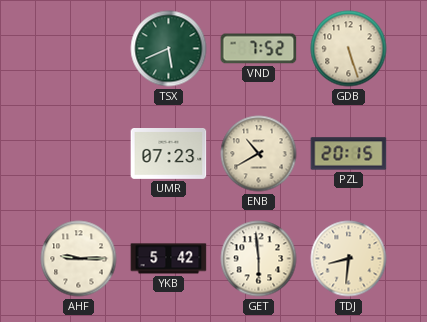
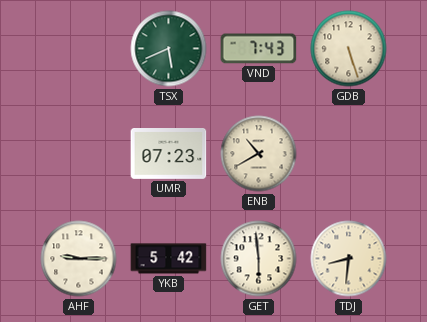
VND: 7:52 -> 7:43 (259, 49)
PZL: 20:15 -> none (349, 154)
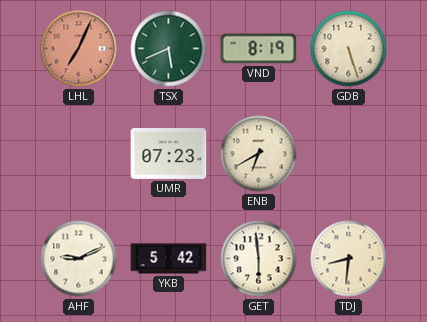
LHL: none -> 7:04 (79, 49)
VND: 7:43 -> 8:19 (259, 49)
ENB: 10:40 -> 6:40 (259, 154)
AHF: 9:15 -> 9:11 (79, 259)
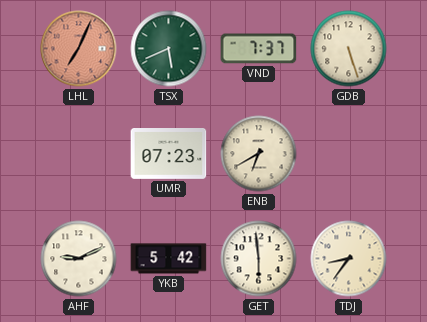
VND: 8:19 -> 7:37 (259, 49)
TDJ: 8:31 -> 8:36 (349, 259)
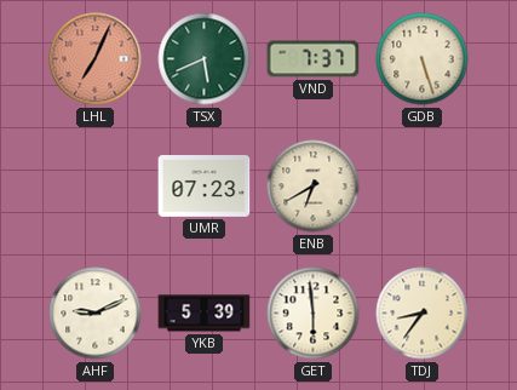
YKB: 5:42 -> 5:39 (205, 314)
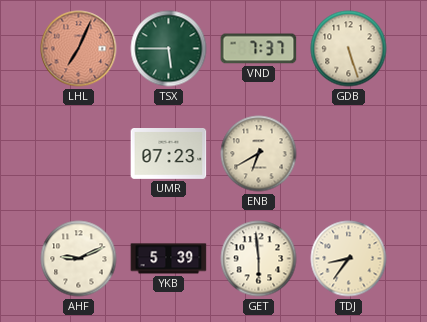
TSX: 5:41 -> 5:45 (169, 49)
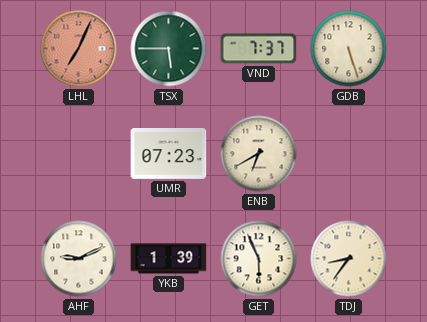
YKB: 5:39 -> 1:39 (169, 259)
GET: 5:59 -> 5:56 (259, 259)
